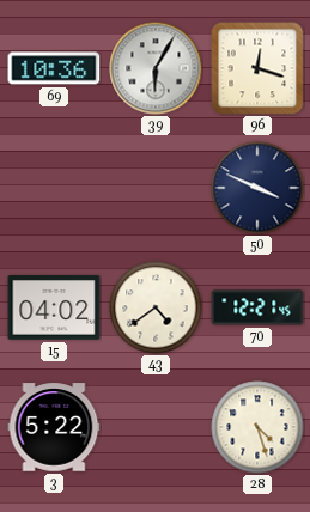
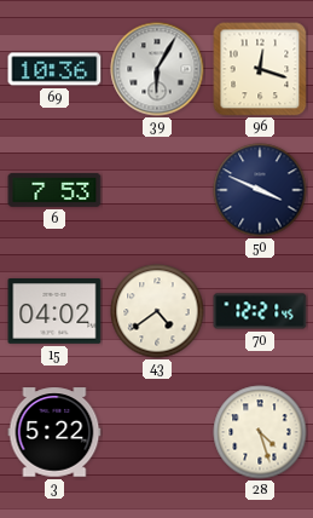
6: none -> 7:53 (54, 190)
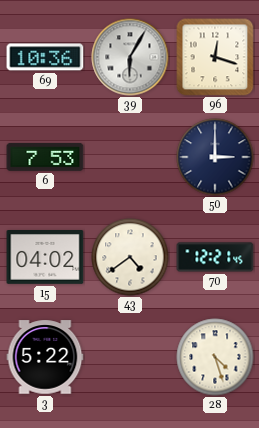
50: 3:49 -> 3:00 (215, 157)
